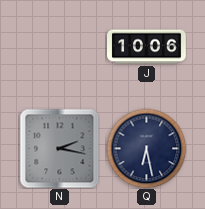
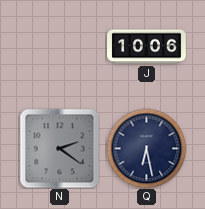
N: 2:17 -> 2:21 (59, 148)
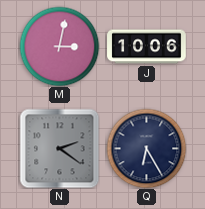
M: none -> 3:02 (59, 46)
Q: 6:28 -> 6:25 (146, 148)
